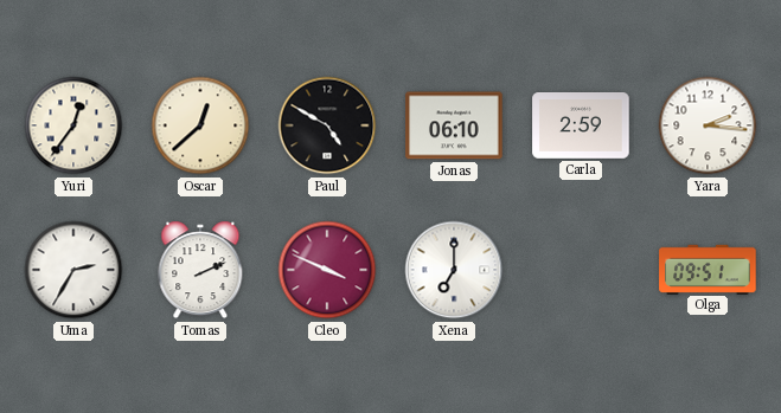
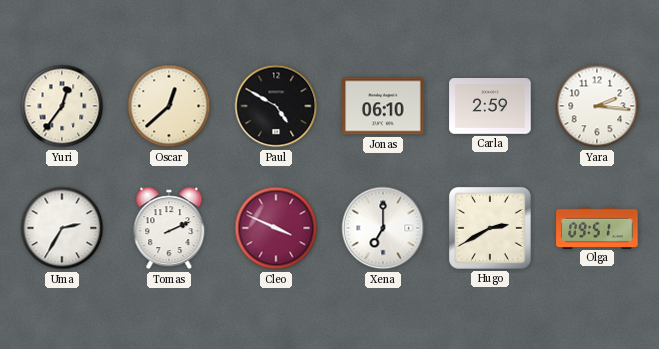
Hugo: none -> 2:40 (490, 228)
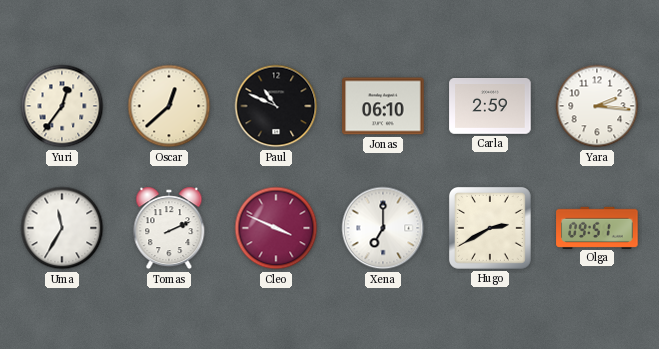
Paul: 4:50 -> 10:49 (276, 106)
Uma: 2:35 -> 11:35 (62, 228)
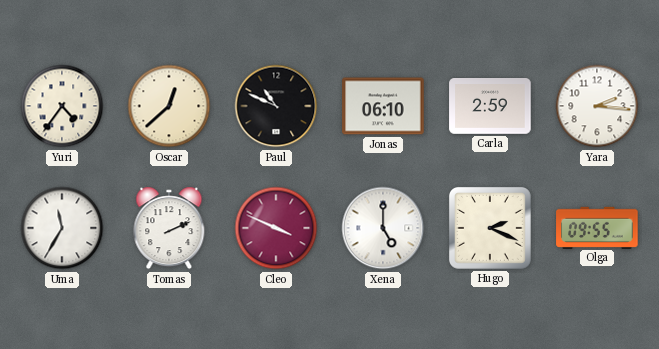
Yuri: 12:36 -> 4:36 (62, 106)
Xena: 7:00 -> 5:00 (383, 228)
Hugo: 2:40 -> 2:19 (490, 228)
Olga: 09:51 -> 09:55 (597, 227)
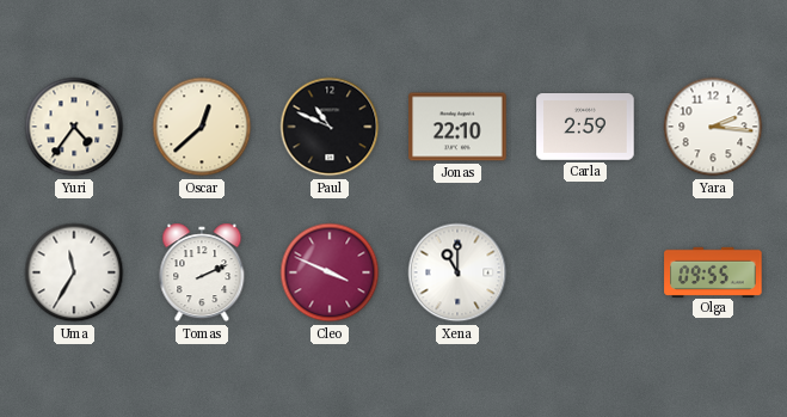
Jonas: 06:10 -> 22:10 (457, 127)
Xena: 5:00 -> 11:00 (457, 272)
Hugo: 2:19 -> none (490, 228)
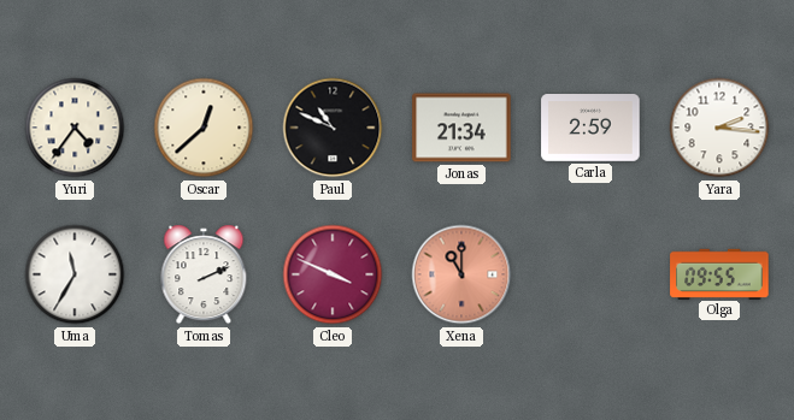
Jonas: 22:10 -> 21:34 (461, 128)
Xena dial: white -> salmon (461, 274)
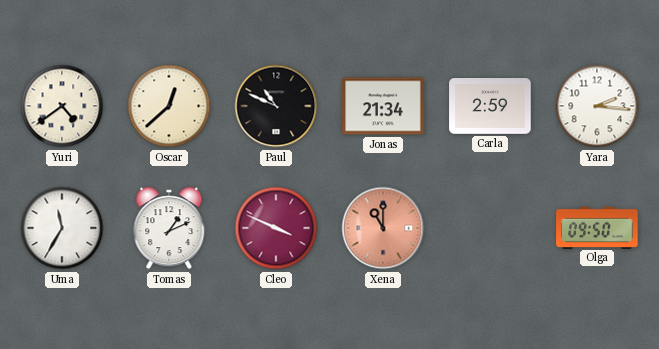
Yuri: 4:36 -> 4:39 (62, 106)
Tomas: 2:11 -> 1:11 (169, 228)
Olga: 09:55 -> 09:50 (597, 227)
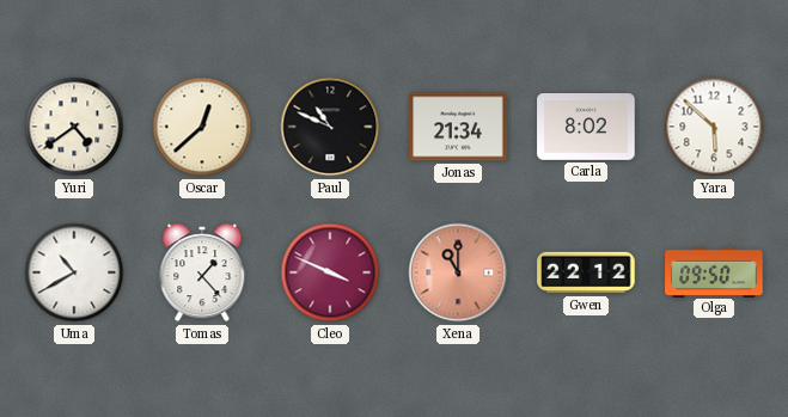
Carla: 2:59 -> 8:02 (586, 128)
Yara: 2:16 -> 5:52 (714, 127)
Uma: 11:35 -> 10:40 (74, 272)
Tomas: 1:11 -> 1:23 (202, 272)
Gwen: none -> 22:12 (586, 272)
